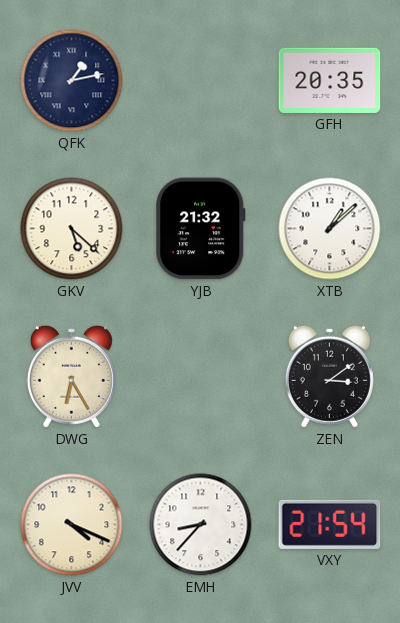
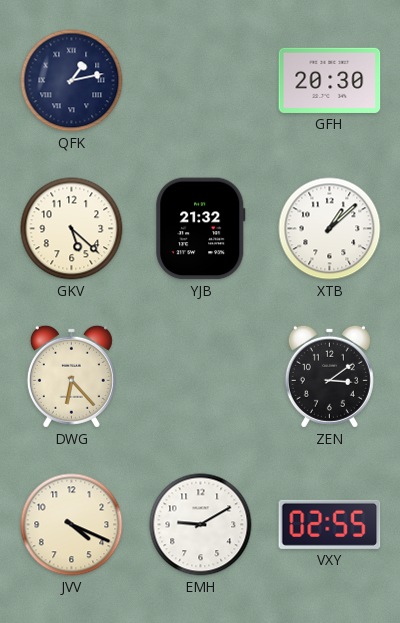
GFH: 20:35 -> 20:30 (330, 80)
DWG: 6:25 -> 6:23 (71, 376)
EMH: 8:37 -> 9:10 (201, 525)
VXY: 21:54 -> 02:55 (330, 524)
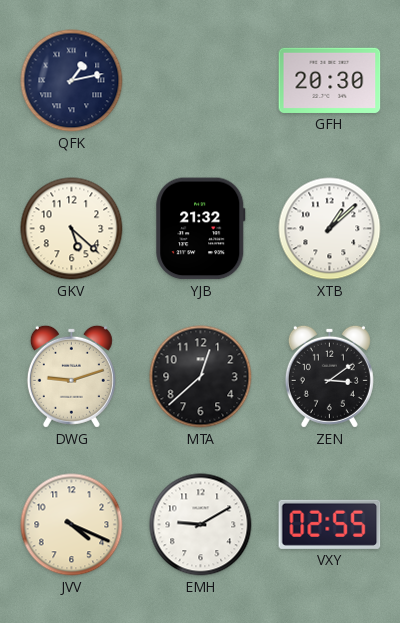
DWG: 6:23 -> 9:12 (71, 376)
MTA: none -> 12:38 (201, 377)
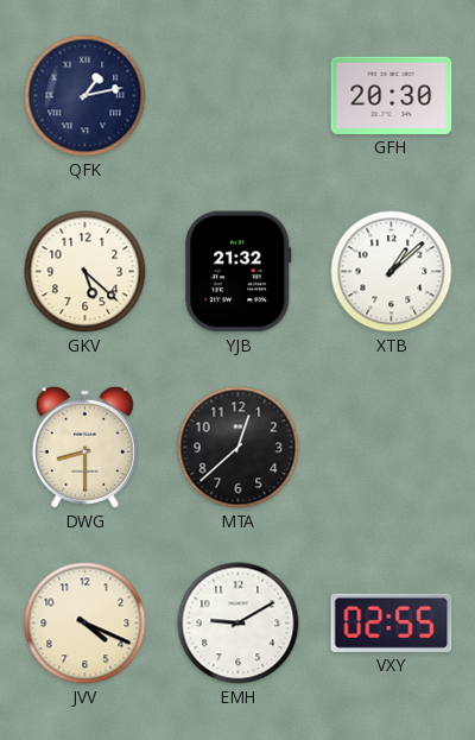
DWG: 9:12 -> 8:30 (84, 447)
ZEN: 3:09 -> none (329, 376)
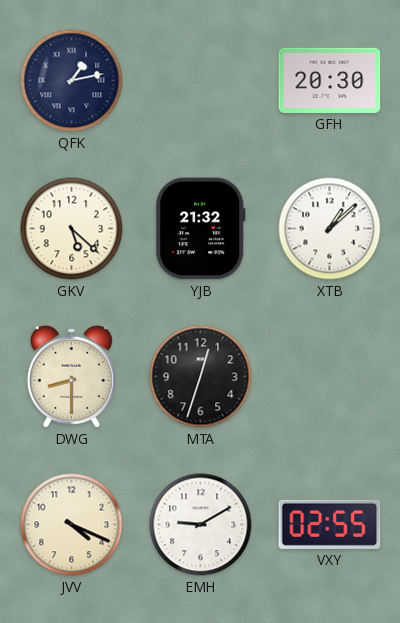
MTA: 12:38 -> 12:33 (201, 377)
